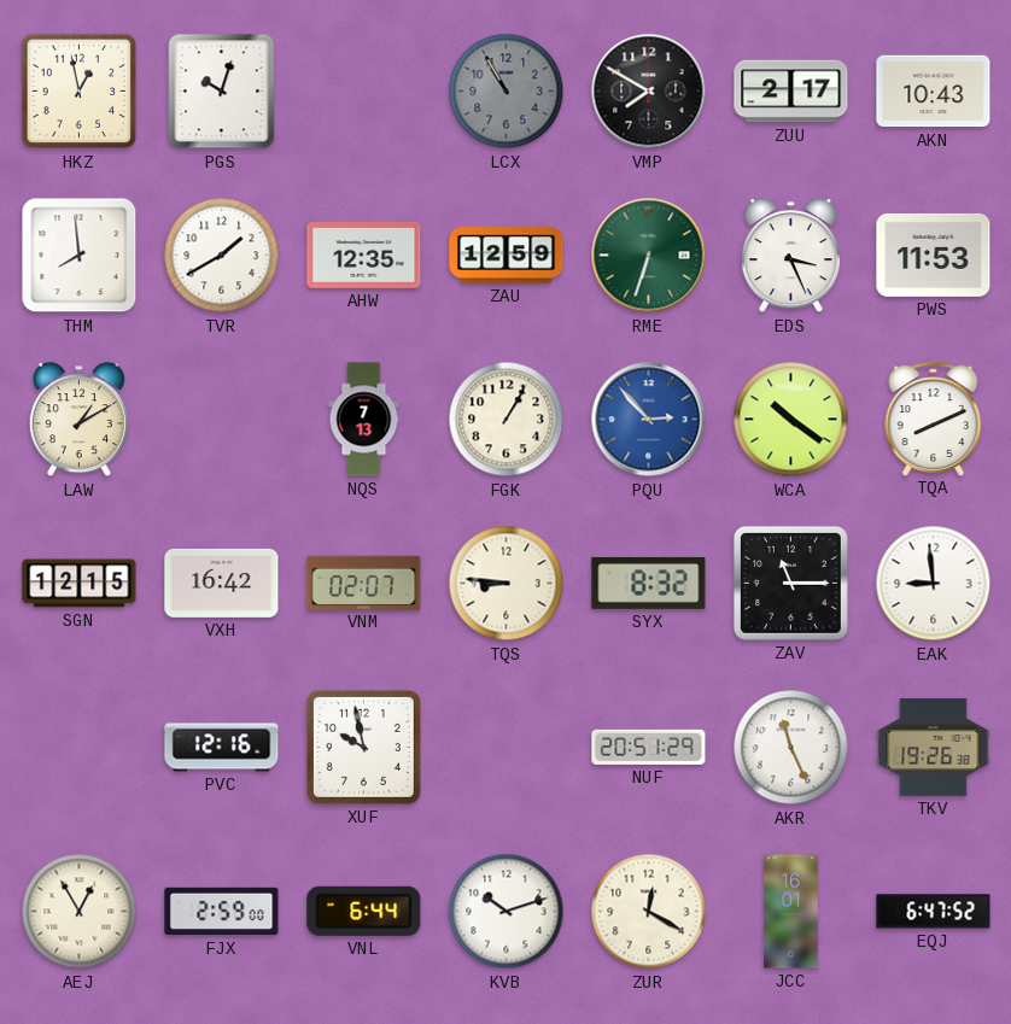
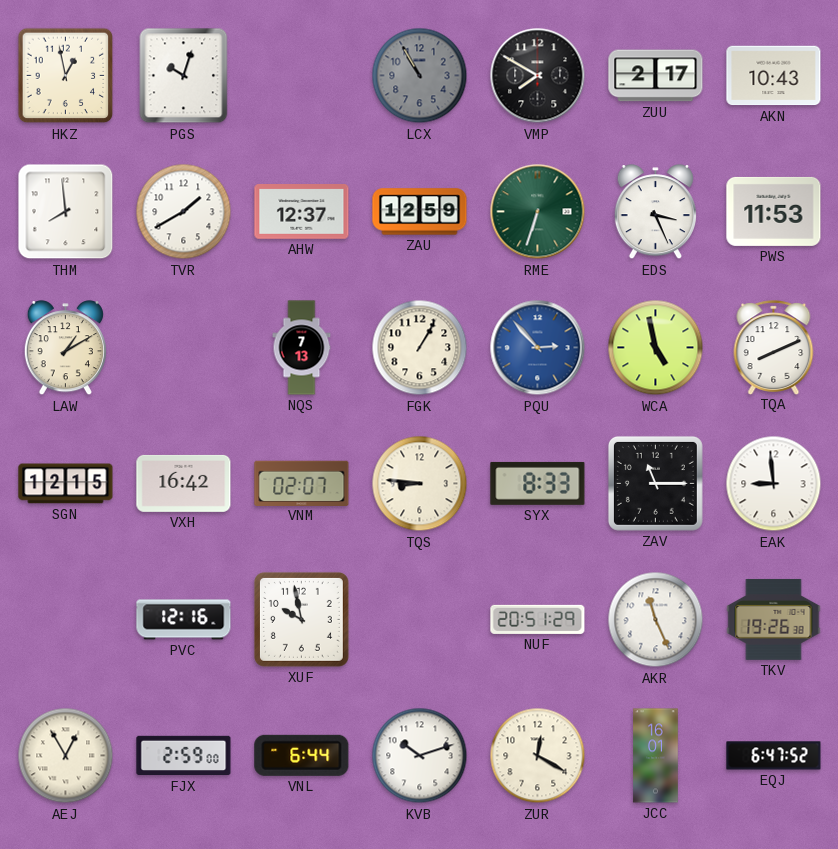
AHW: 12:35 -> 12:37 (302, 212)
WCA: 10:21 -> 4:58 (656, 348)
SYX: 8:32 -> 8:33 (538, 483)
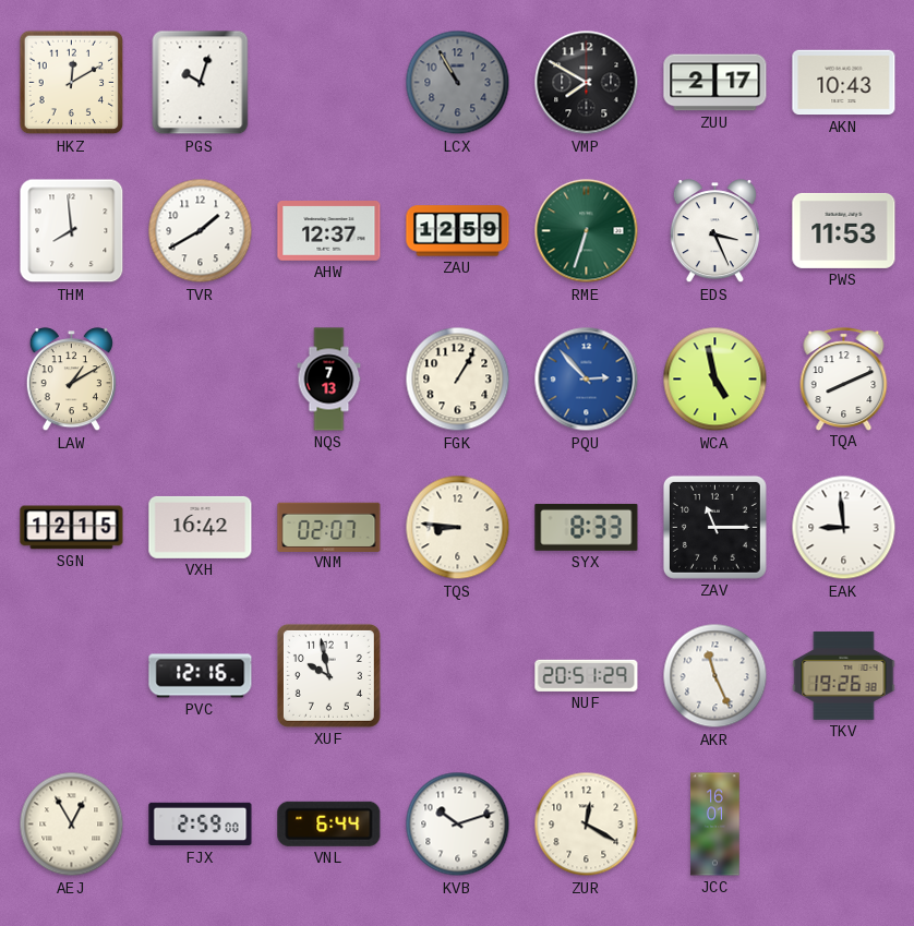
HKZ: 12:58 -> 12:10 (72, 83)
EQJ: 6:47 -> none (774, 756)
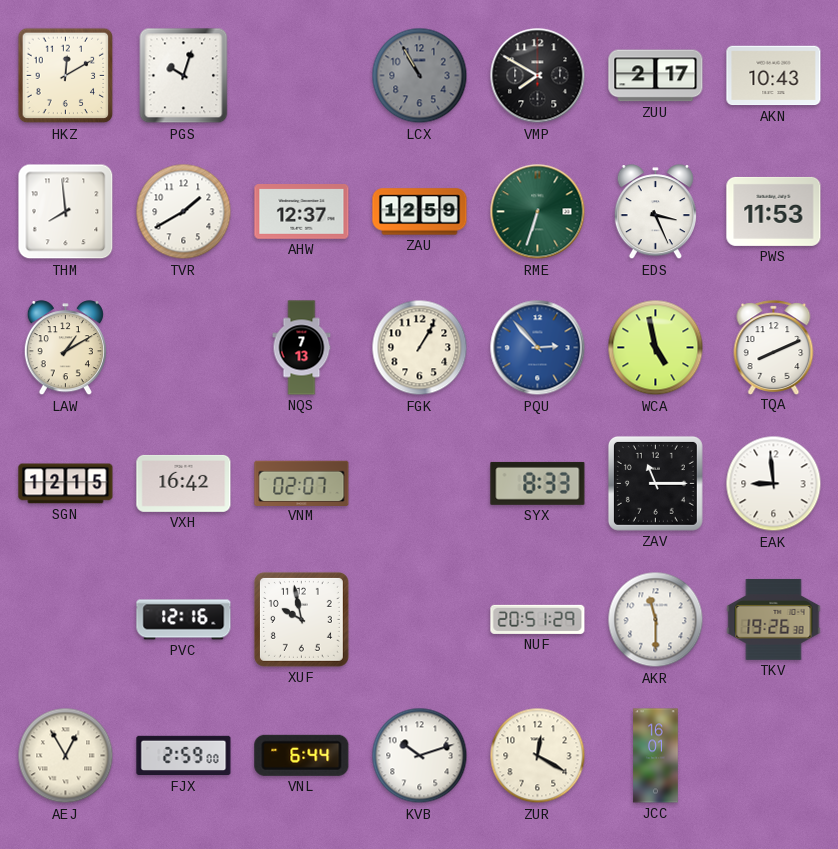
TQS: 8:46 -> none (458, 528)
AKR: 11:26 -> 11:30 (656, 620)
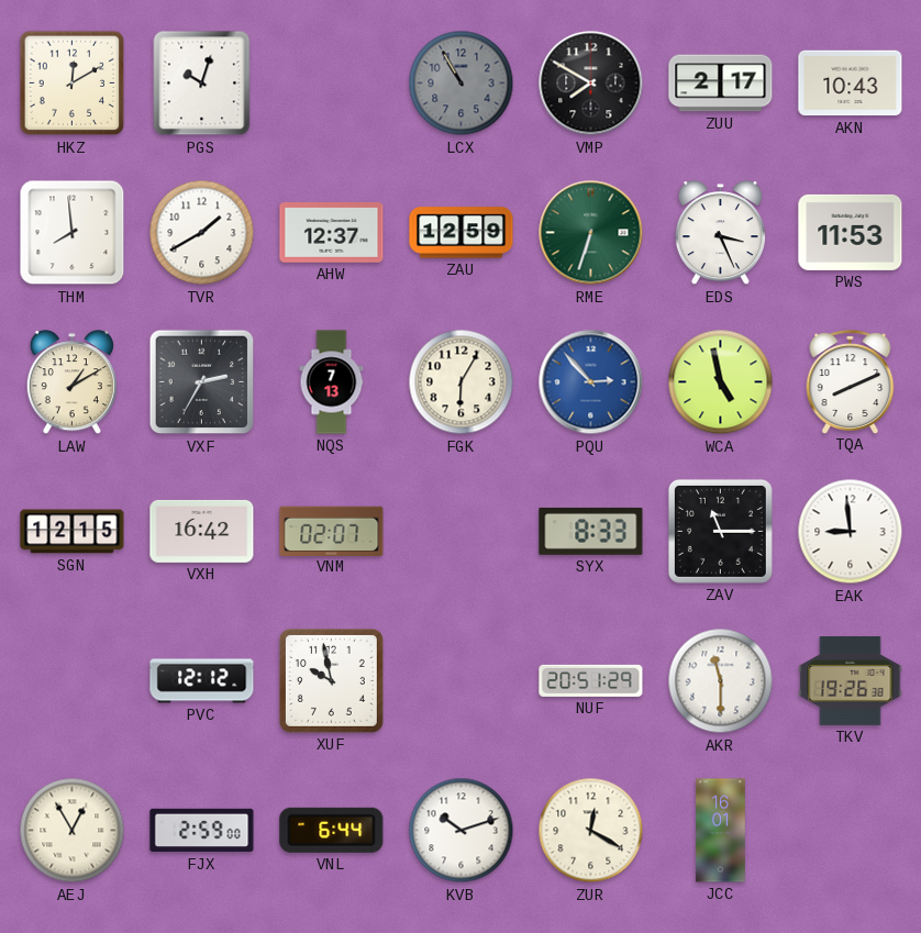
VXF: none -> 2:35 (202, 382)
FGK: 1:05 -> 6:05 (462, 382)
PVC: 12:16 -> 12:12 (202, 681)
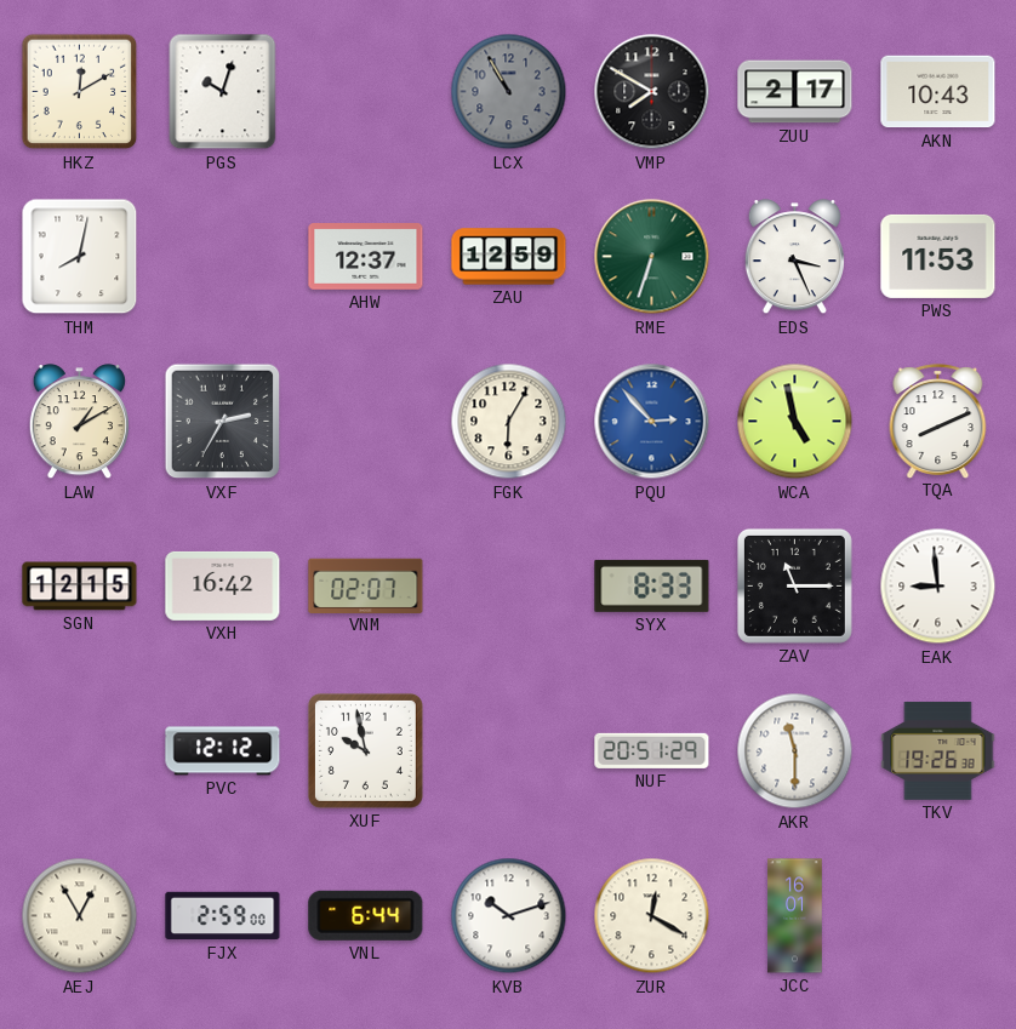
THM: 7:59 -> 8:02 (80, 257)
TVR: 1:40 -> none (202, 233)
NQS: 7:13 -> none (332, 382)
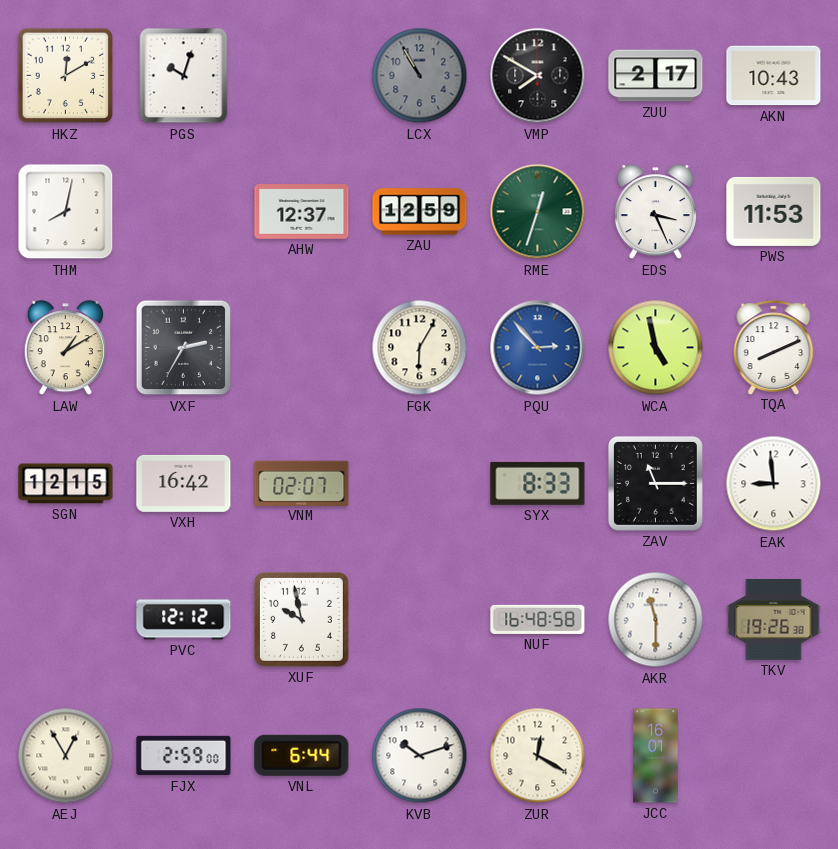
RME: 6:33 -> 12:33 (538, 212)
NUF: 20:51 -> 16:48 (538, 619)
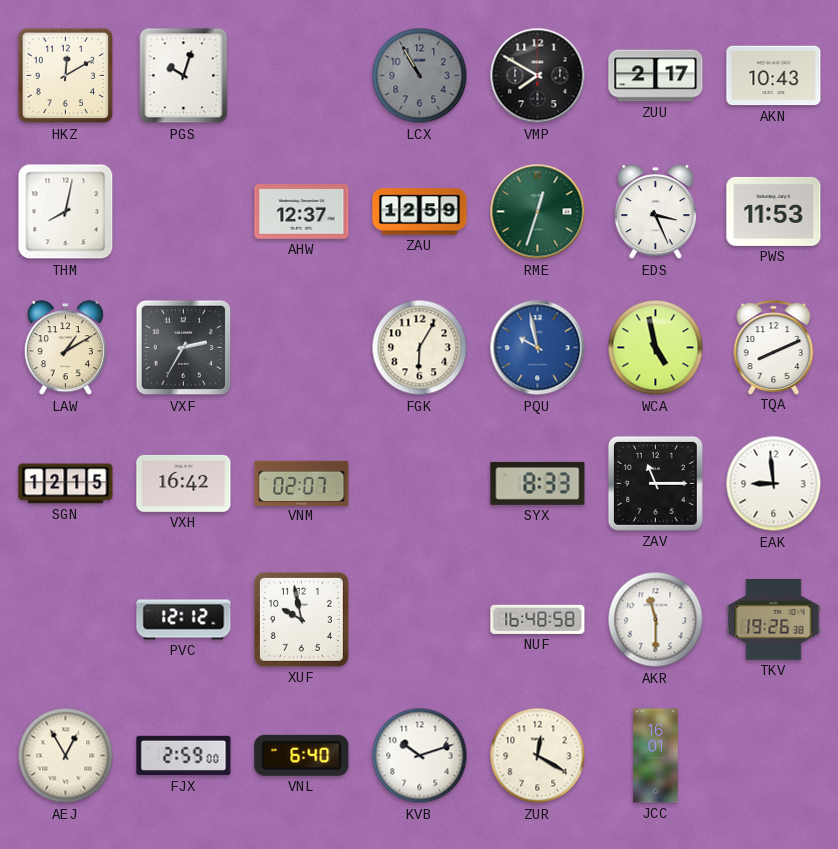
PQU: 2:53 -> 9:58 (538, 348)
VNL: 6:44 -> 6:40 (302, 755)
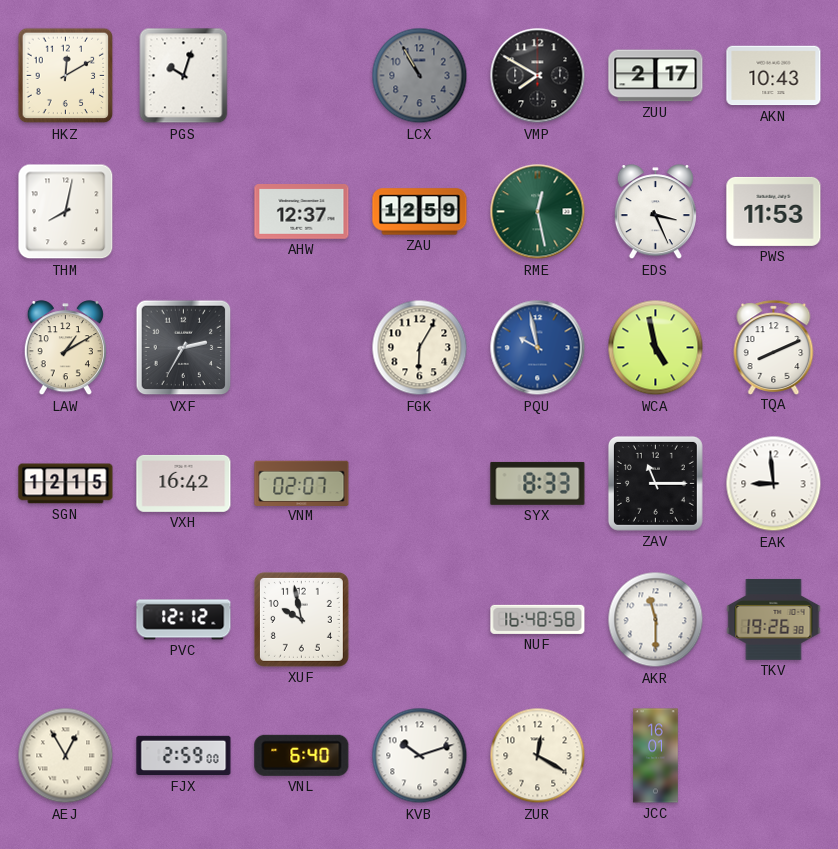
RME: 12:33 -> 12:28 (538, 212)
